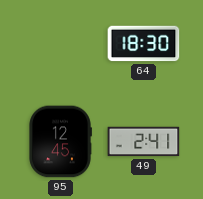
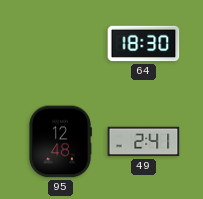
95: 12:45 -> 12:48 (60, 142)
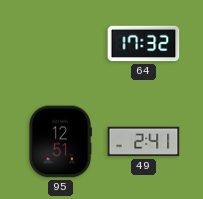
64: 18:30 -> 17:32 (144, 44)
95: 12:48 -> 12:51 (60, 142)
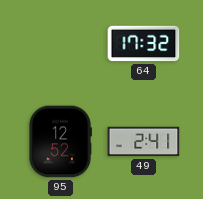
95: 12:51 -> 12:52 (60, 142)
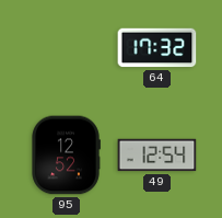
49: 2:41 -> 12:54 (157, 156)
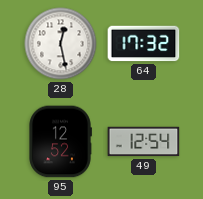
28: none -> 12:28 (61, 44)
